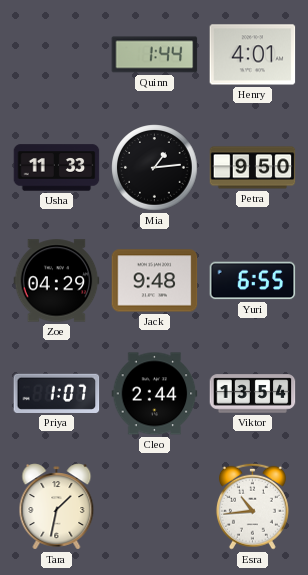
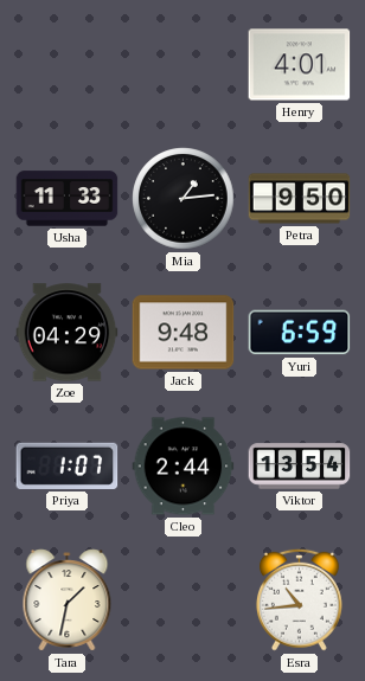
Quinn: 1:44 -> none (155, 55)
Yuri: 6:55 -> 6:59 (300, 333)
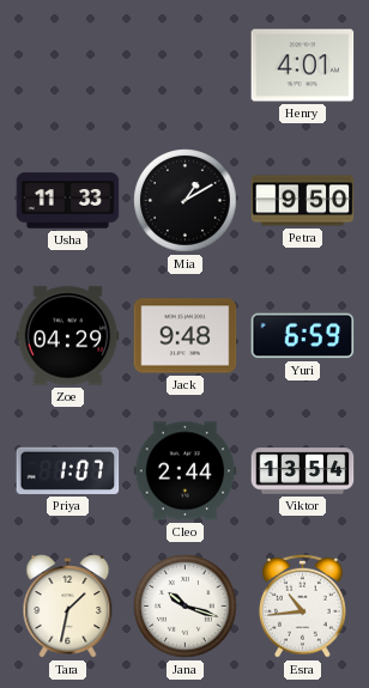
Mia: 1:14 -> 1:10 (186, 201)
Jana: none -> 10:18 (186, 607)
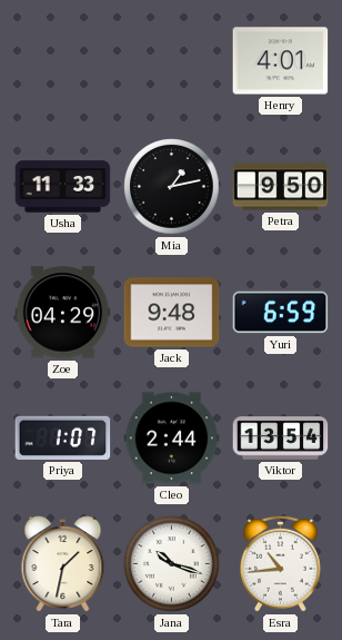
Mia: 1:10 -> 1:13 (172, 187)
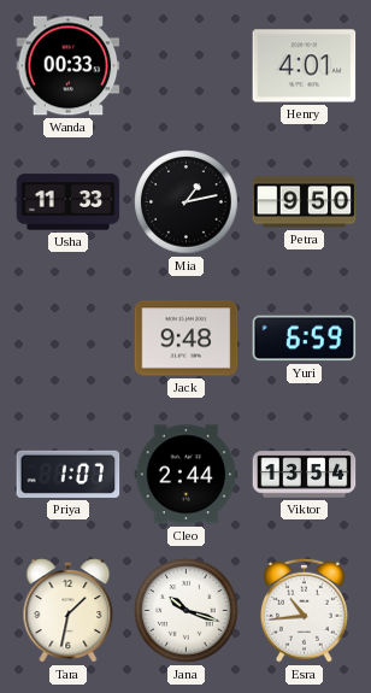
Wanda: none -> 00:33 (69, 66)
Zoe: 04:29 -> none (63, 313)
